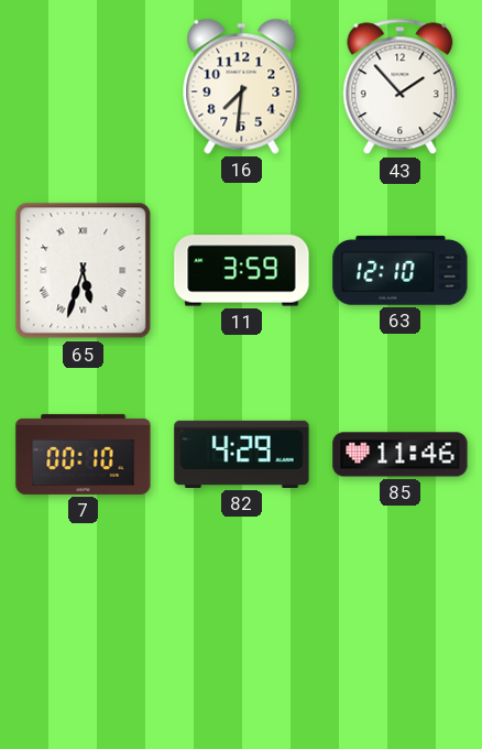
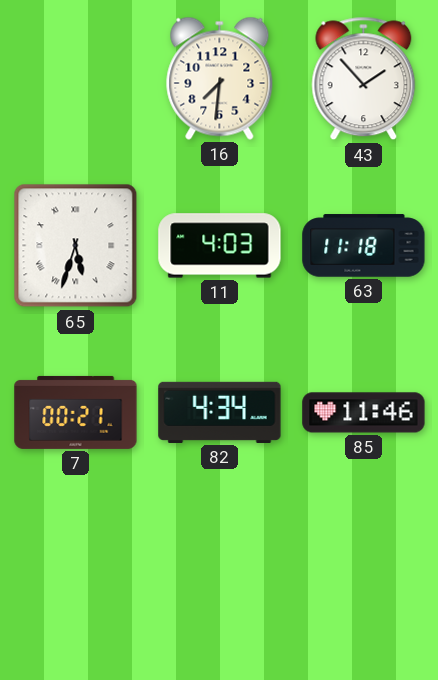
11: 3:59 -> 4:03 (220, 246)
63: 12:10 -> 11:18 (364, 246)
7: 00:10 -> 00:21 (76, 412)
82: 4:29 -> 4:34 (220, 412)
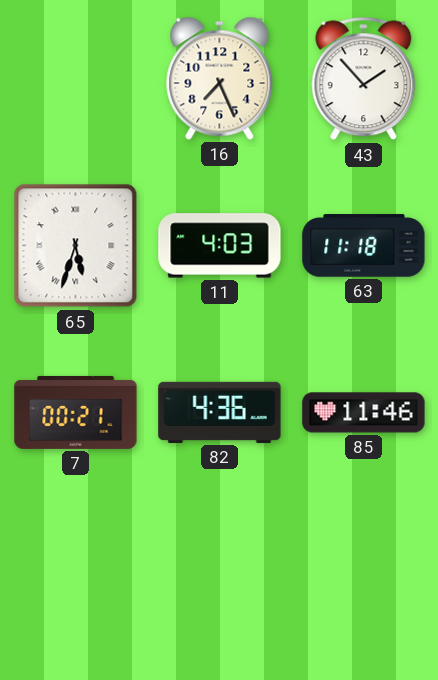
16: 7:31 -> 7:26 (220, 78)
82: 4:34 -> 4:36 (220, 412)
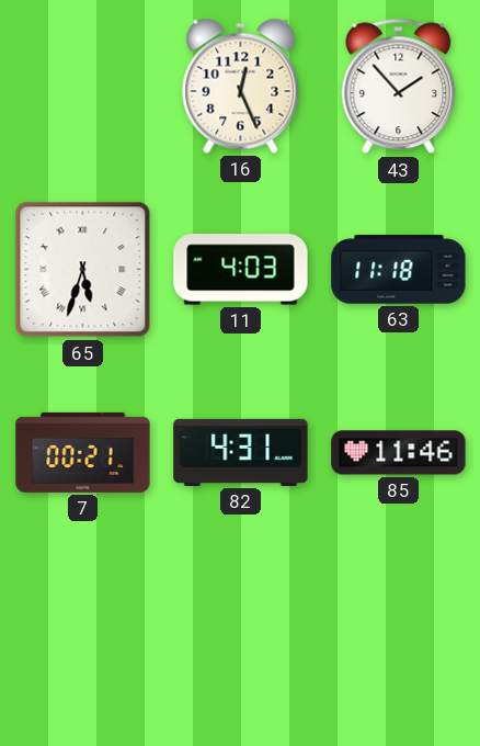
16: 7:26 -> 12:26 (241, 86)
82: 4:36 -> 4:31 (241, 452)
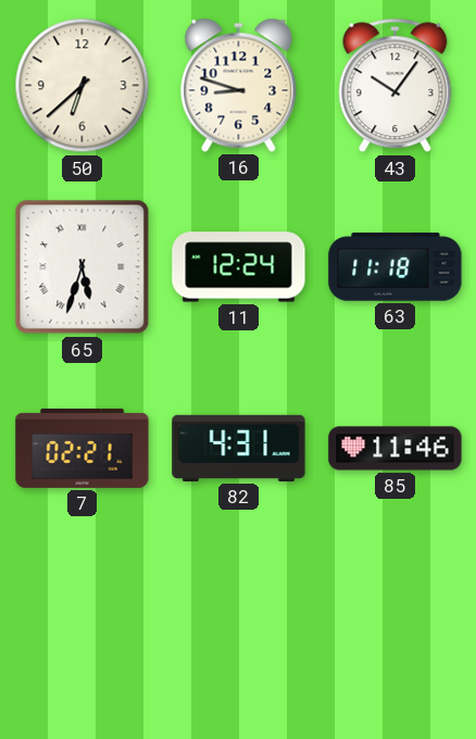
50: none -> 6:38 (83, 86)
16: 12:26 -> 8:48 (239, 85)
43: 1:53 -> 10:06 (396, 86)
11: 4:03 -> 12:24 (239, 267)
7: 00:21 -> 02:21 (83, 448)
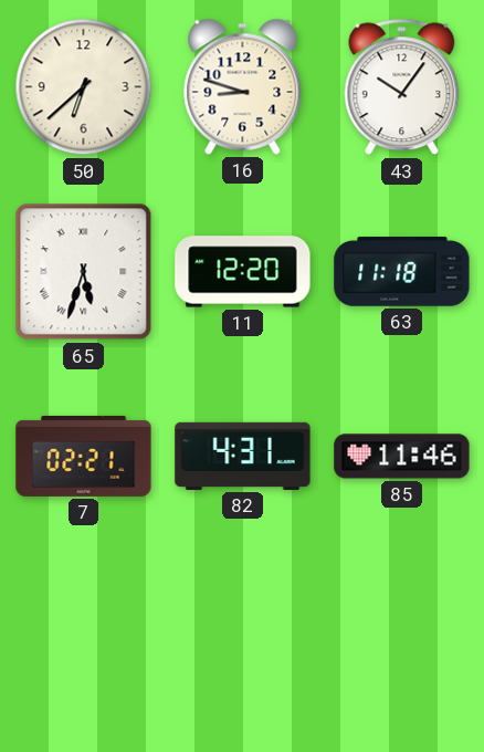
11: 12:24 -> 12:20 (243, 272)
